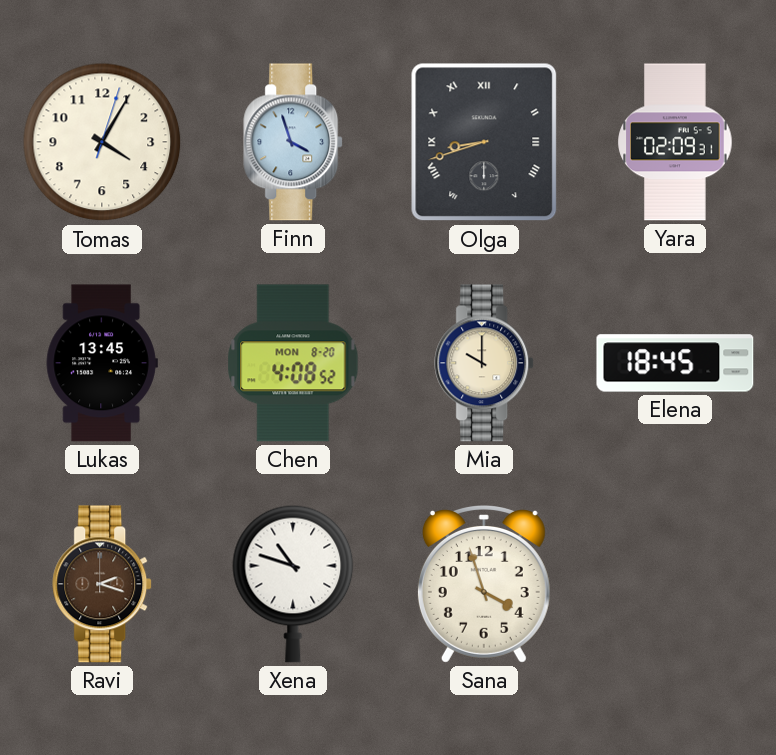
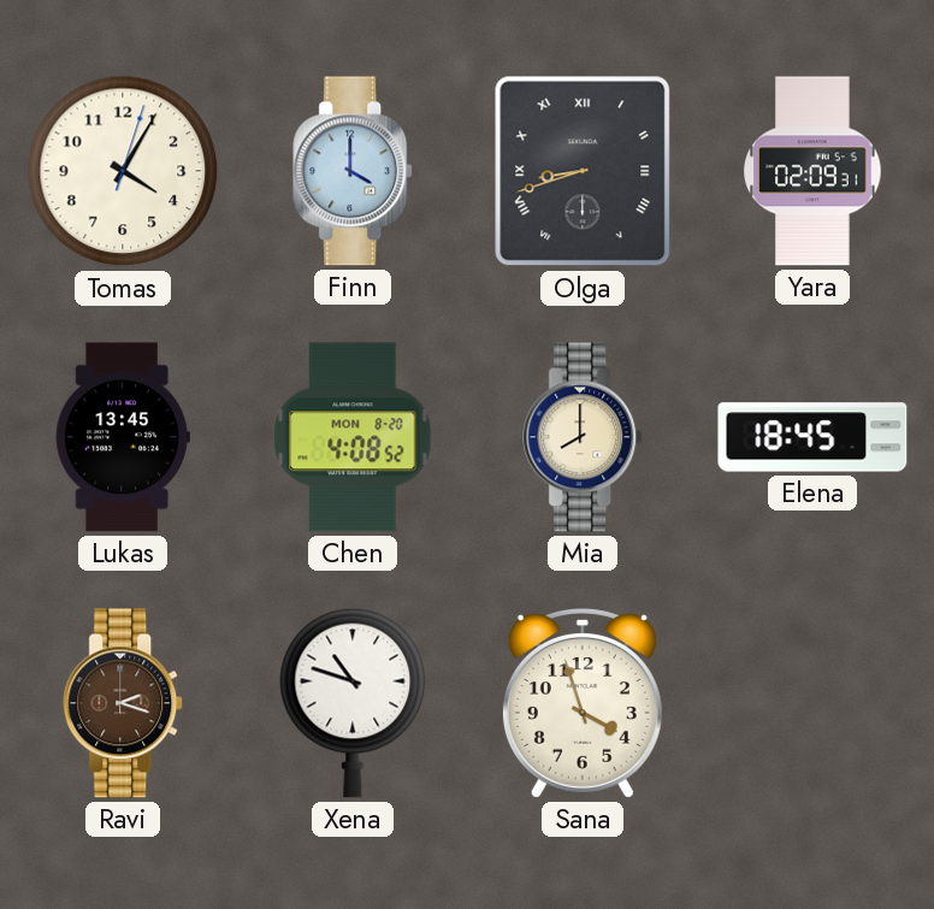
Finn: 3:57 -> 4:00 (354, 171)
Mia: 10:00 -> 8:00 (584, 437)
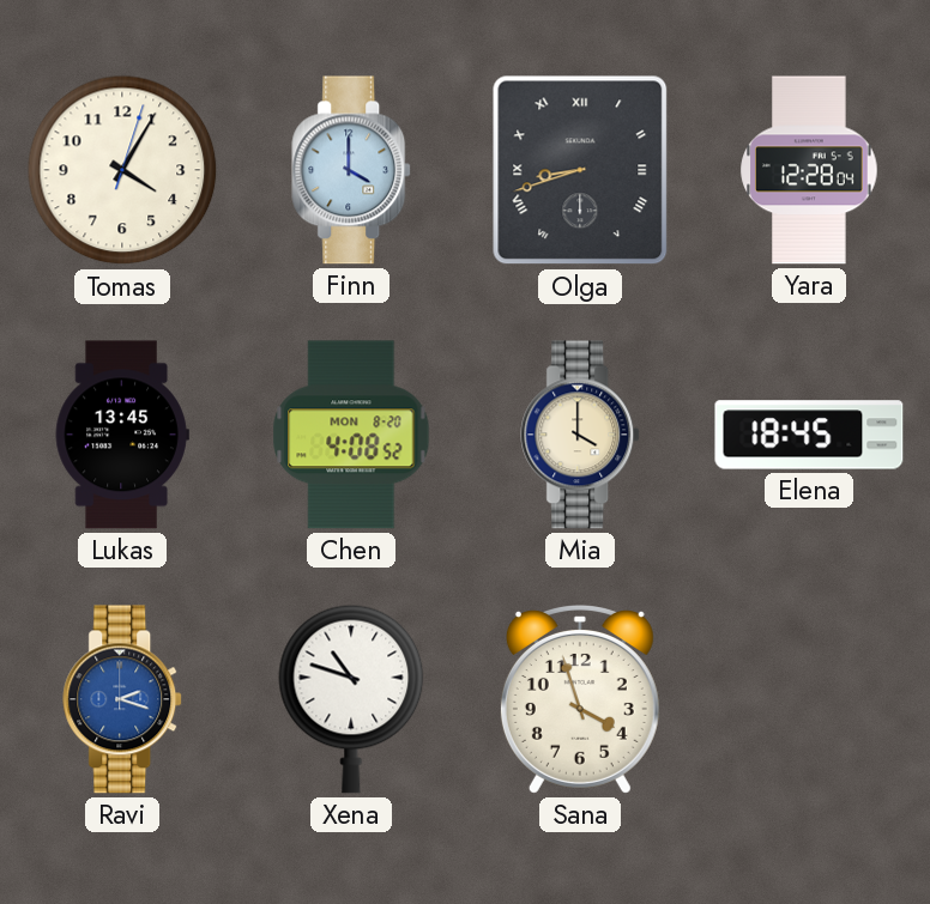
Yara: 02:09 -> 12:28 (809, 170)
Mia: 8:00 -> 4:00 (581, 435)
Ravi dial: brown -> blue (123, 699)
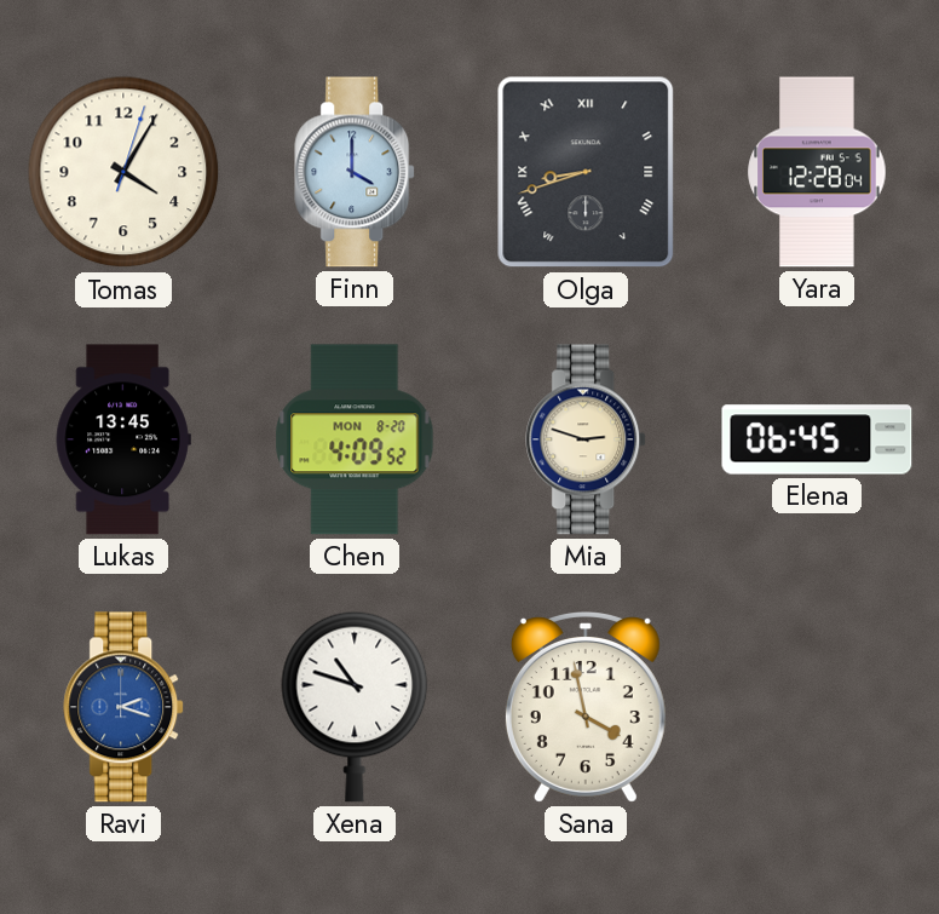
Chen: 4:08 -> 4:09 (355, 439)
Mia: 4:00 -> 2:48 (587, 439)
Elena: 18:45 -> 06:45 (817, 439)
Sana: 3:57 -> 3:58 (586, 708)
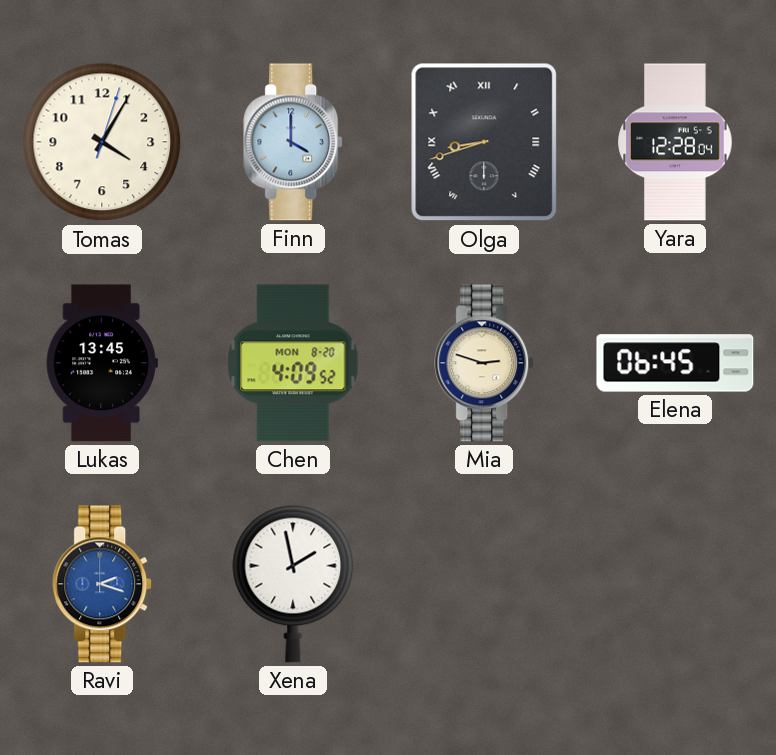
Xena: 10:48 -> 1:58 (293, 584)
Sana: 3:58 -> none (586, 708)
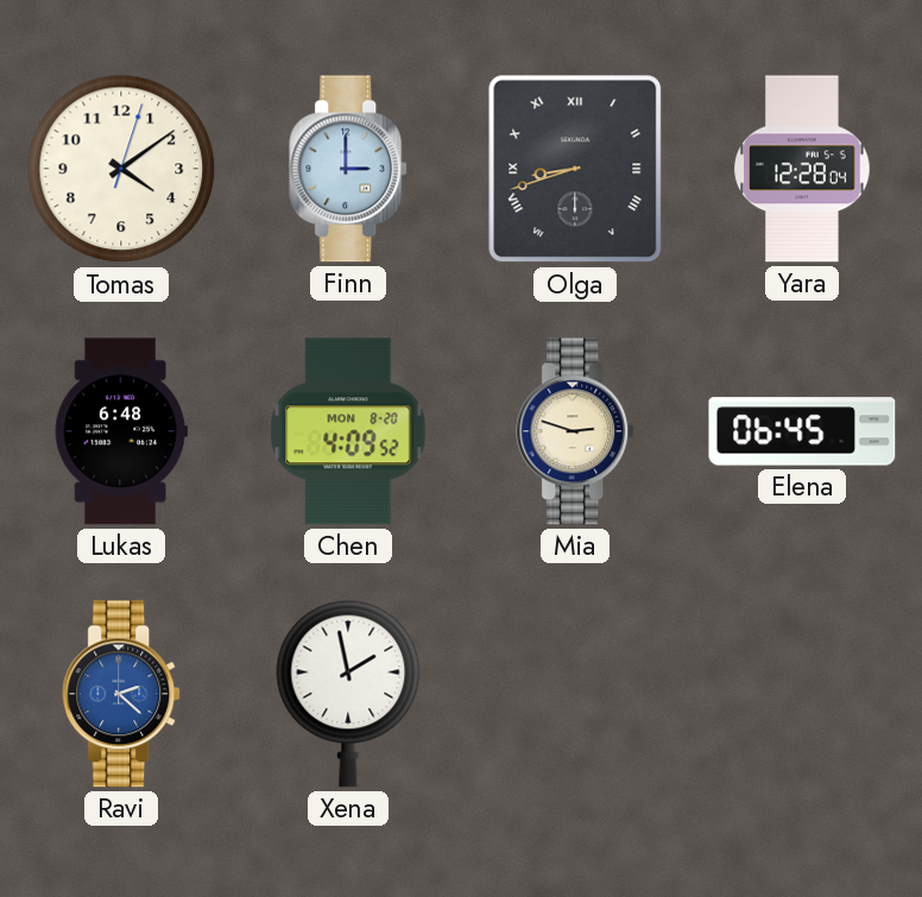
Tomas: 4:05 -> 4:09 (121, 169)
Finn: 4:00 -> 3:00 (349, 169)
Lukas: 13:45 -> 6:48 (121, 431)
Ravi: 2:18 -> 2:22 (122, 694)
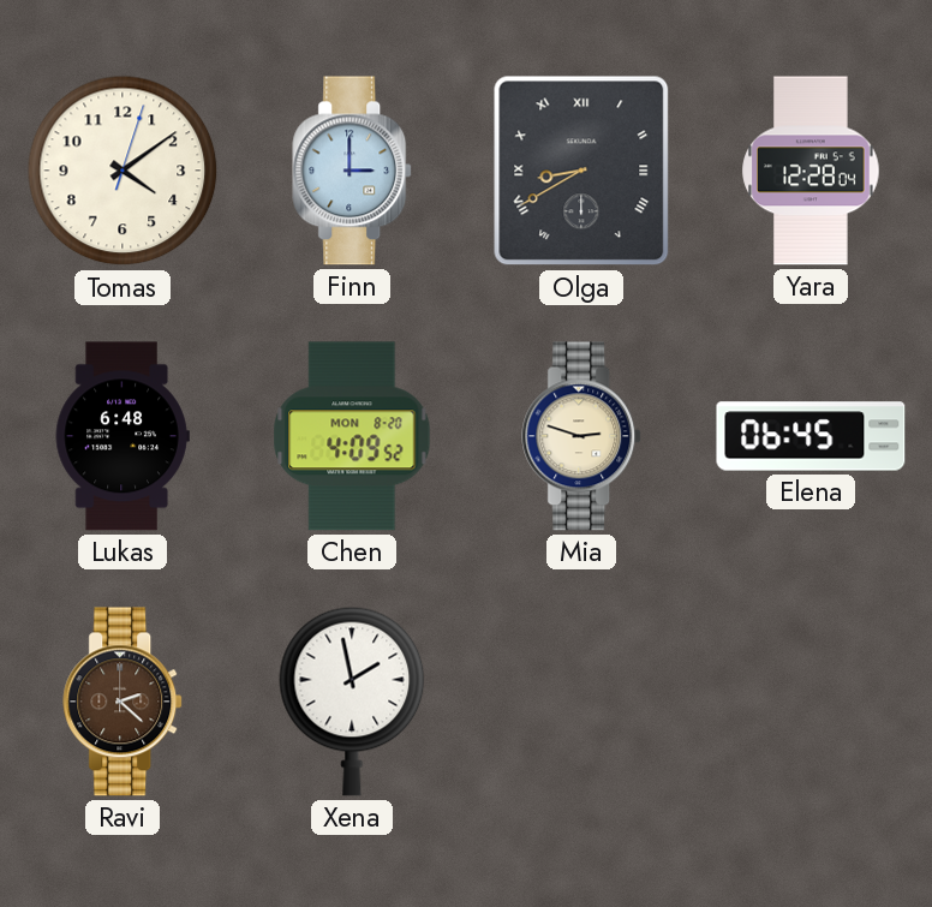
Olga: 8:42 -> 8:40 (581, 171)
Ravi dial: blue -> brown (124, 702)
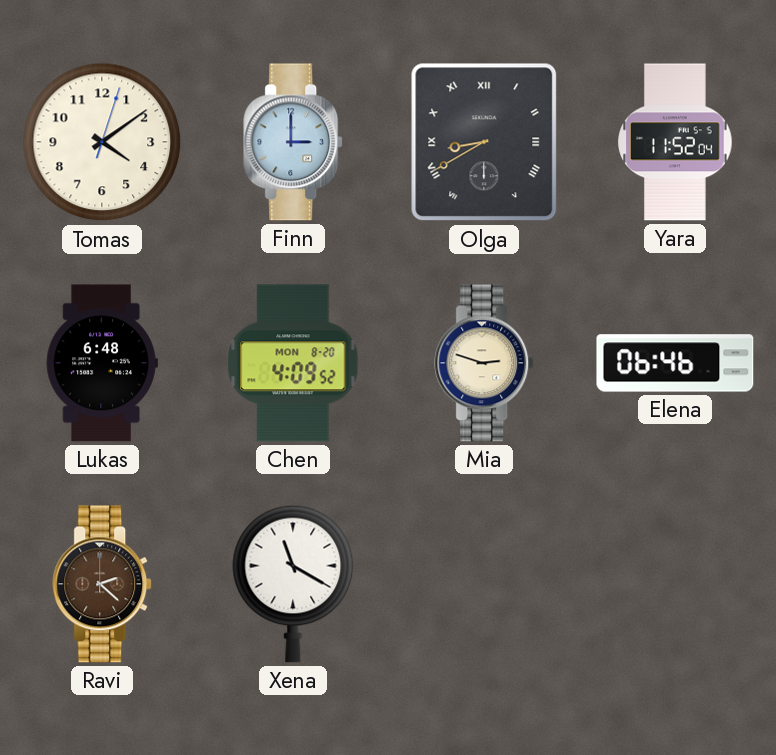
Yara: 12:28 -> 11:52 (675, 142)
Elena: 06:45 -> 06:46 (675, 363)
Xena: 1:58 -> 11:20 (293, 584)
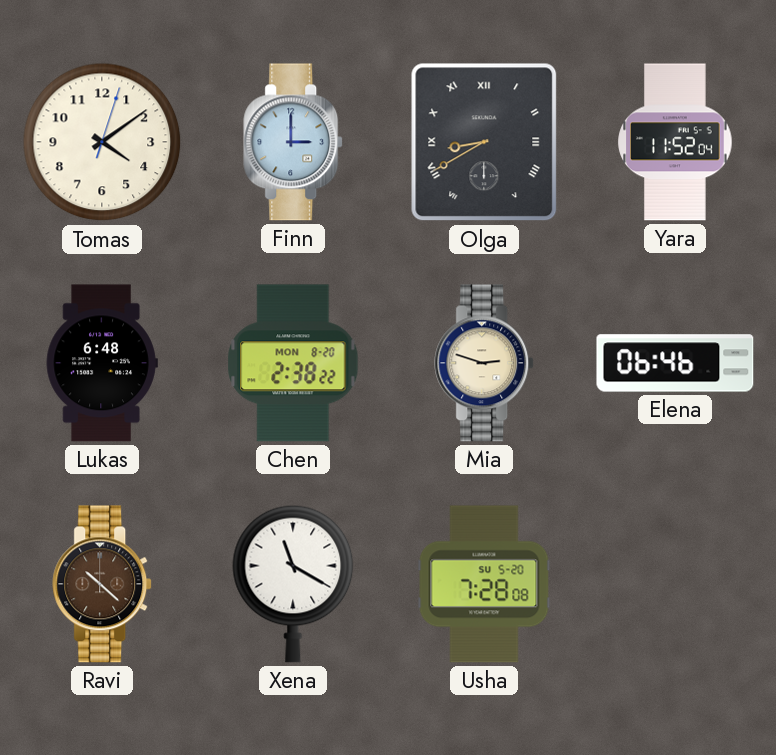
Chen: 4:09 -> 2:38 (293, 363)
Ravi: 2:22 -> 10:22 (103, 584)
Usha: none -> 7:28 (484, 584)
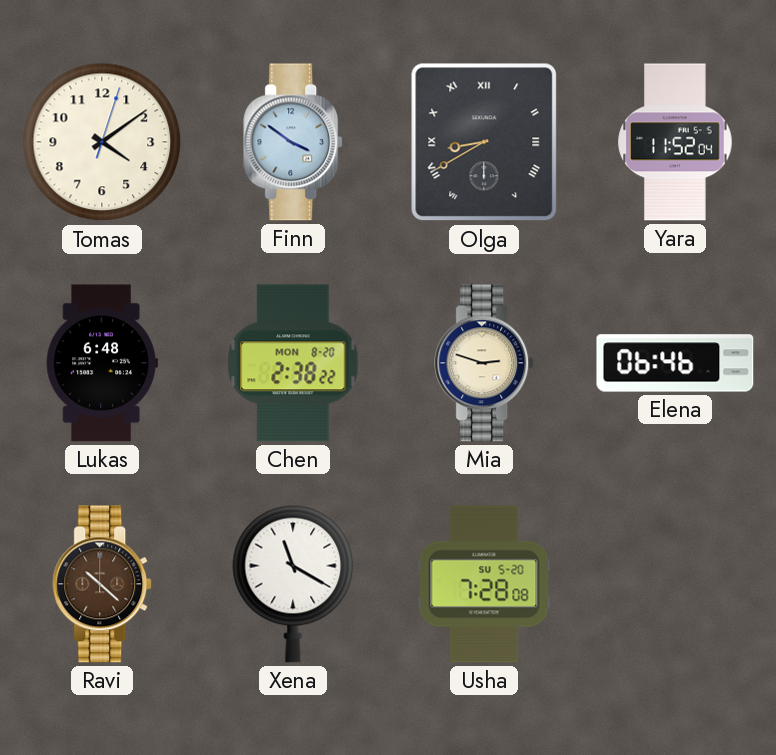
Finn: 3:00 -> 3:51 (294, 142)
